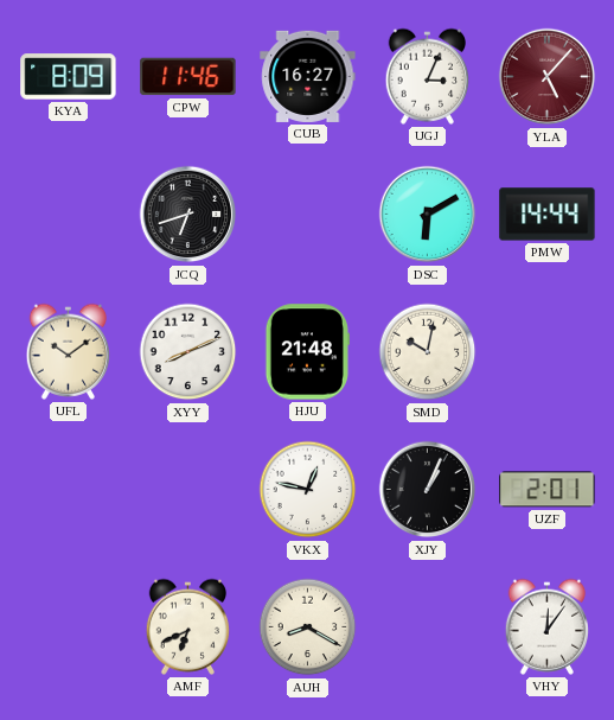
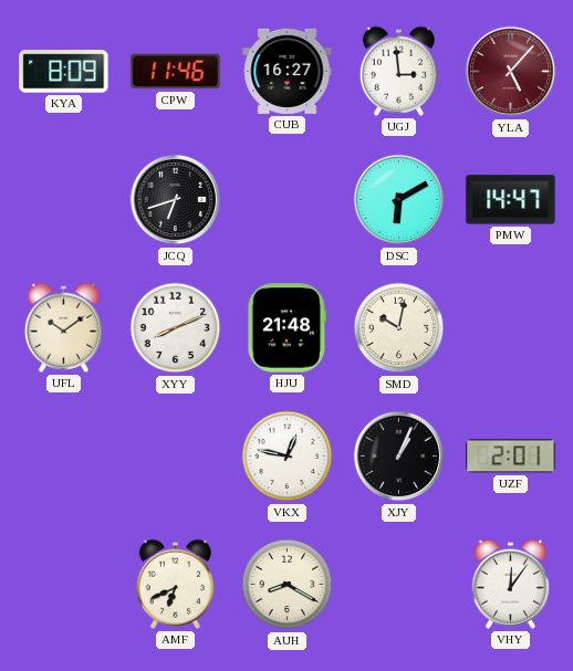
UGJ: 3:04 -> 2:59 (399, 71)
PMW: 14:44 -> 14:47 (511, 200)
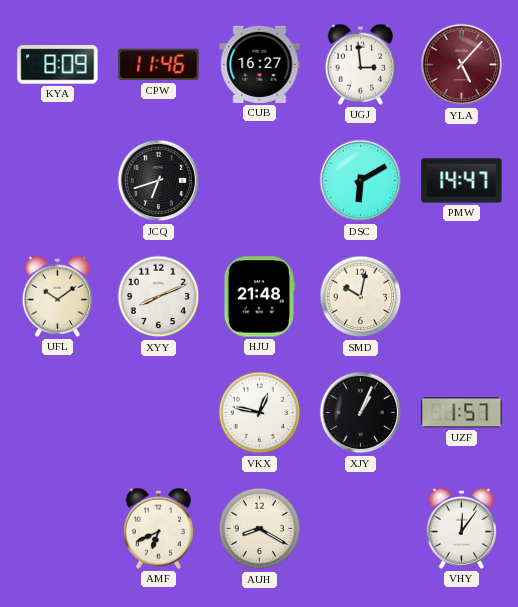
UZF: 2:01 -> 1:57 (462, 413)
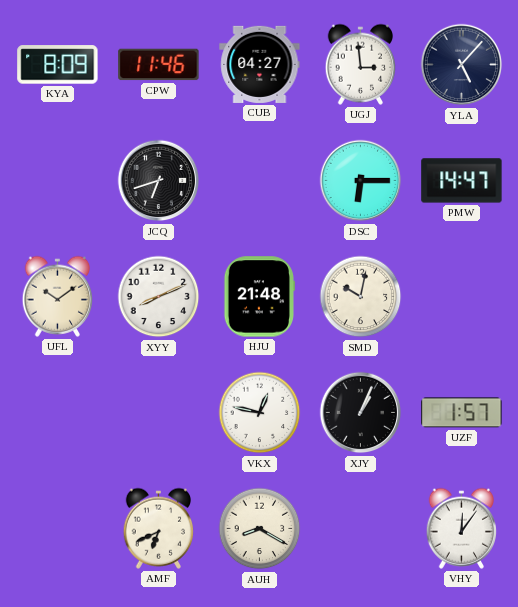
CUB: 16:27 -> 04:27 (260, 64)
YLA dial: burgundy -> navy (462, 65)
DSC: 6:10 -> 6:15 (361, 181)
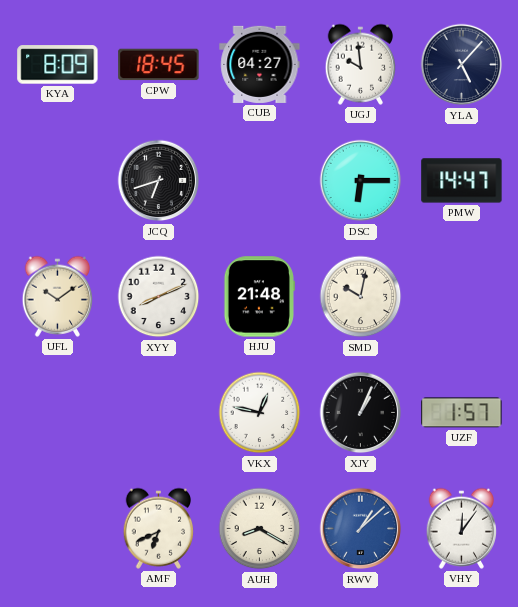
CPW: 11:46 -> 18:45 (159, 65)
UGJ: 2:59 -> 9:59 (361, 64)
RWV: none -> 1:08 (361, 529)
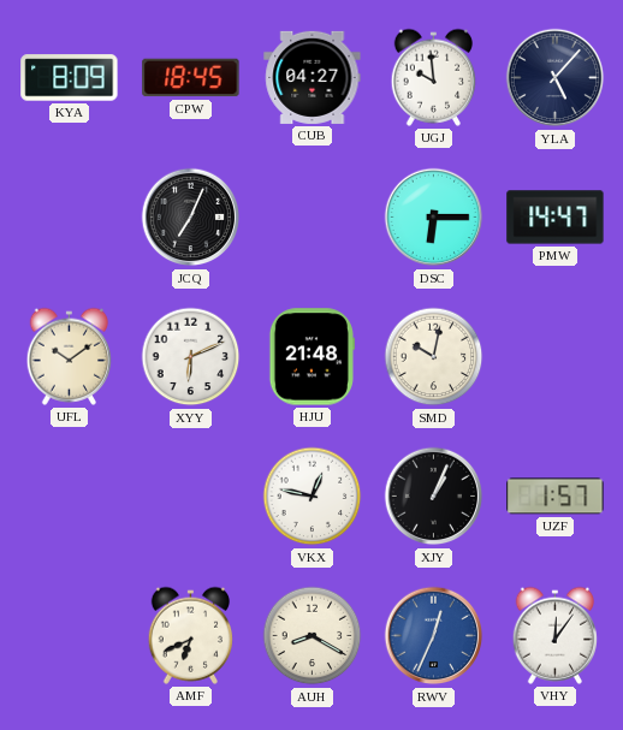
JCQ: 6:42 -> 7:04 (191, 218)
XYY: 8:11 -> 6:11 (191, 357)
RWV: 1:08 -> 12:34 (434, 636)
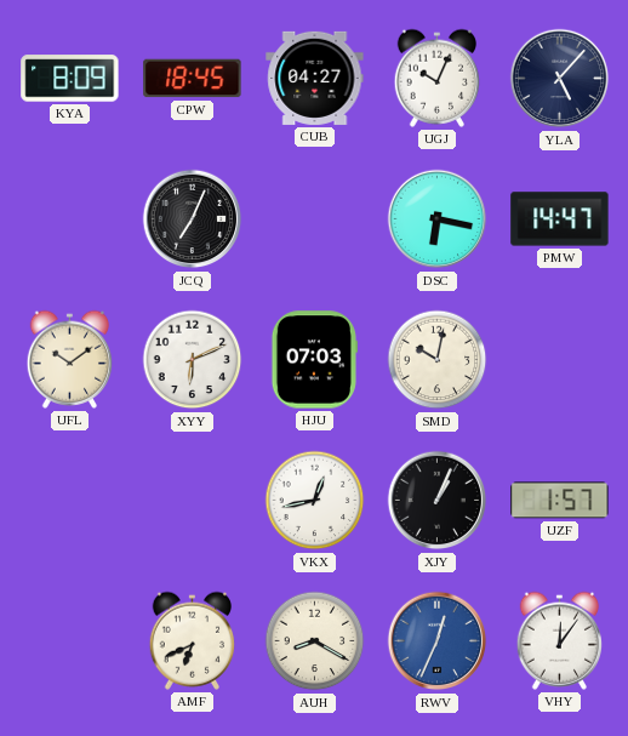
UGJ: 9:59 -> 10:04 (438, 78)
DSC: 6:15 -> 6:17 (438, 219)
HJU: 21:48 -> 07:03 (314, 360)
VKX: 12:47 -> 12:43 (315, 501)
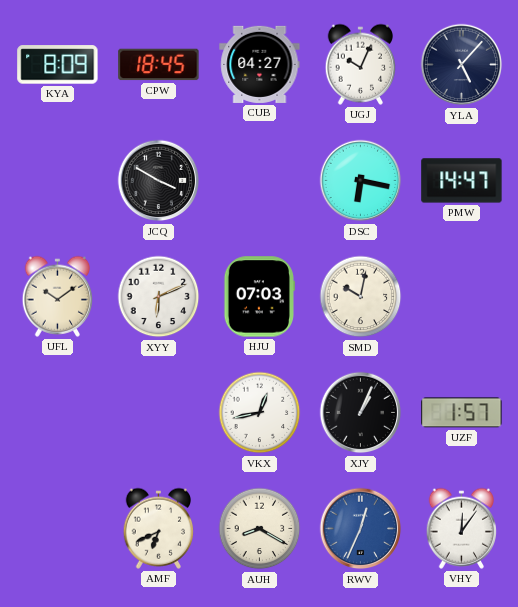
JCQ: 7:04 -> 3:50 (159, 181)
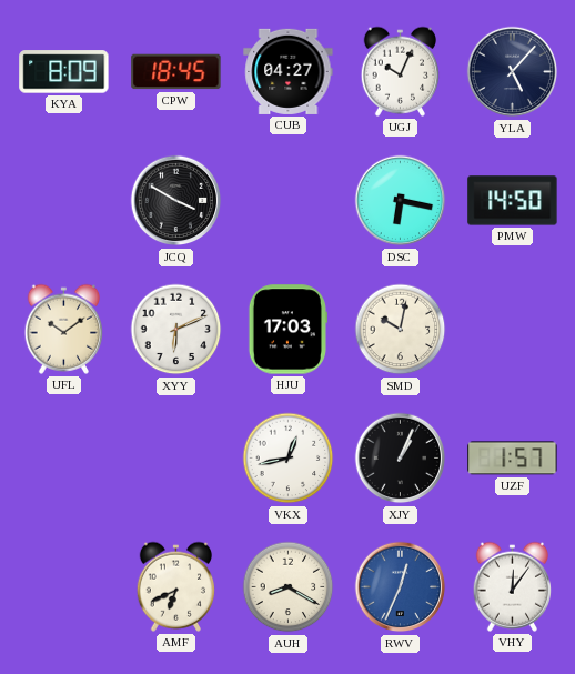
PMW: 14:47 -> 14:50 (513, 201)
HJU: 07:03 -> 17:03 (287, 330)
